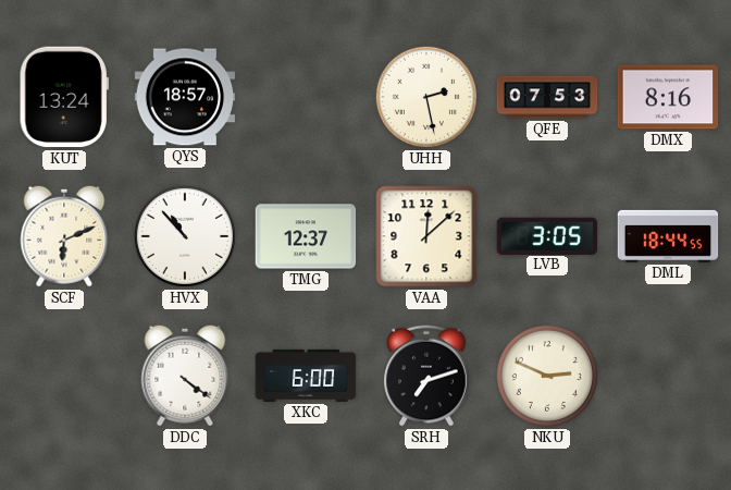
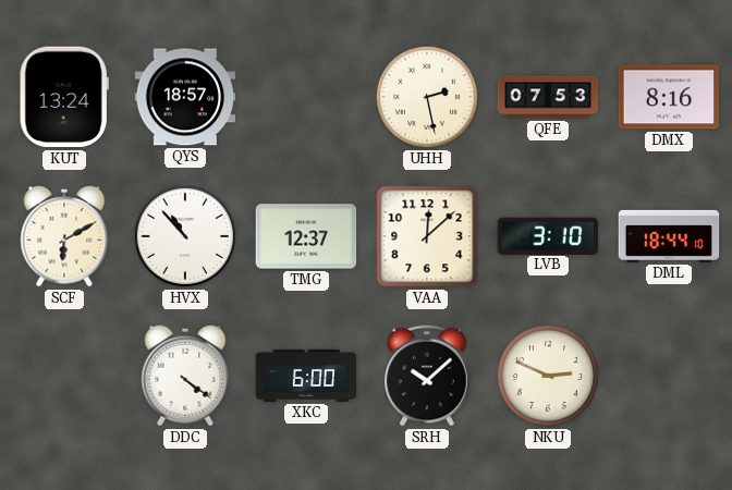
SCF: 6:11 -> 6:10 (64, 236)
LVB: 3:05 -> 3:10 (548, 235)
DML: 18:44:55 -> 18:44:10 (669, 236)
SRH: 7:12 -> 10:08 (427, 376)
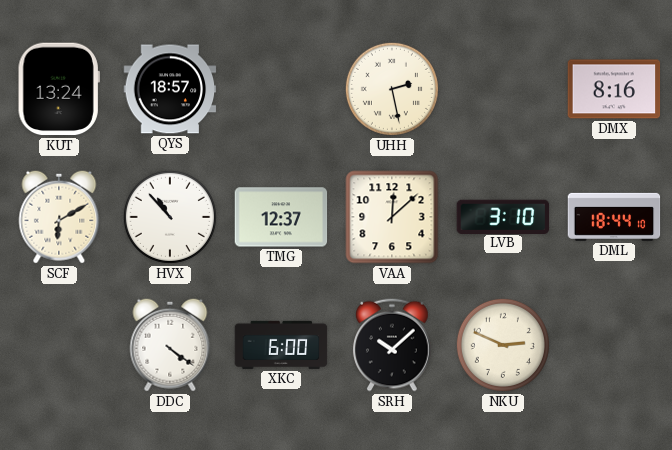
QFE: 07:53 -> none (548, 97)
